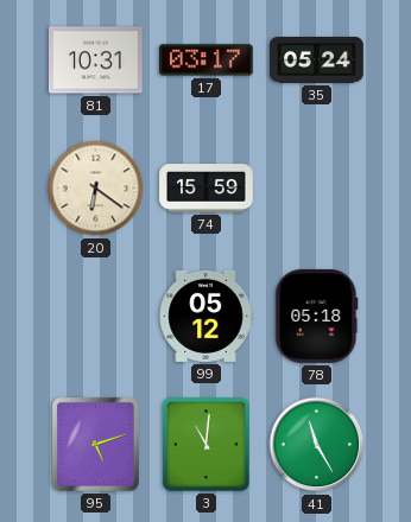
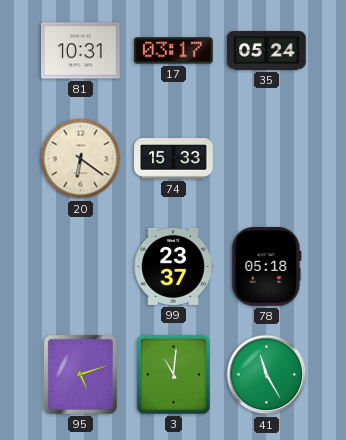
74: 15:59 -> 15:33 (174, 159)
99: 05:12 -> 23:37 (173, 266)
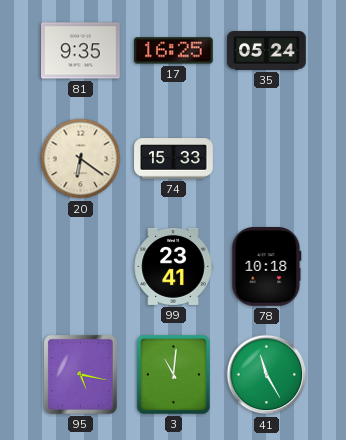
81: 10:31 -> 9:35 (81, 51)
17: 03:17 -> 16:25 (174, 51)
99: 23:37 -> 23:41 (173, 266)
78: 05:18 -> 10:18 (267, 267)
95: 5:12 -> 5:17 (80, 374)
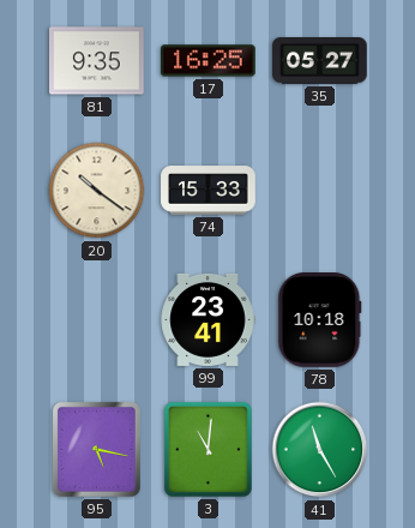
35: 05:24 -> 05:27 (320, 61)
20: 6:21 -> 10:21 (97, 191)
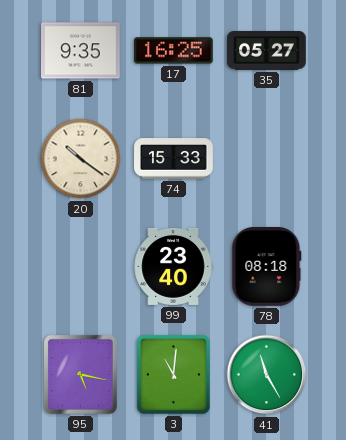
99: 23:41 -> 23:40 (173, 266)
78: 10:18 -> 08:18 (267, 267)
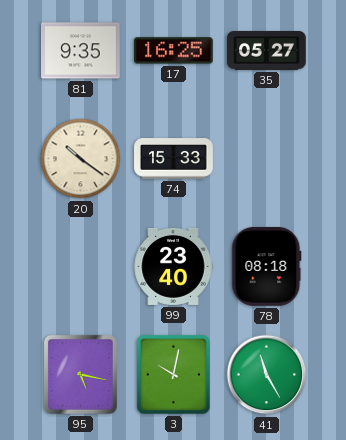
3: 11:01 -> 10:02 (173, 374)
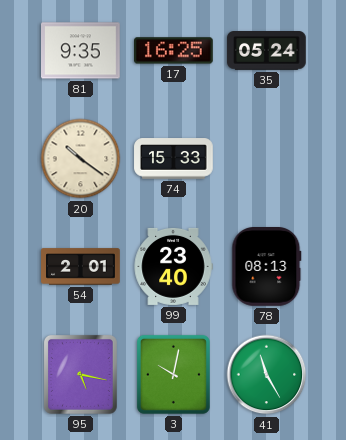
35: 05:27 -> 05:24 (267, 51)
54: none -> 2:01 (81, 267)
78: 08:18 -> 08:13 (267, 267)
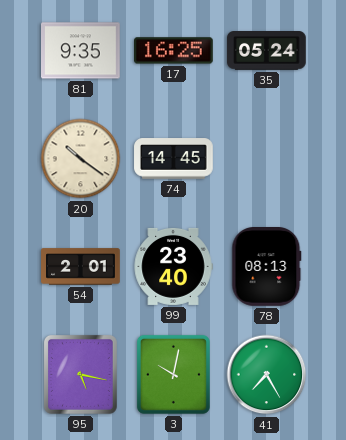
74: 15:33 -> 14:45 (174, 159)
41: 11:25 -> 7:25 (267, 375)
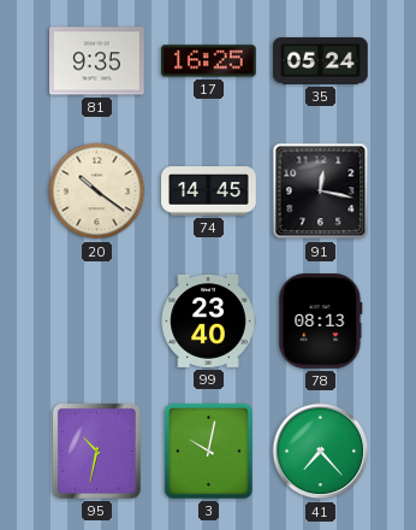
91: none -> 12:17 (321, 192)
54: 2:01 -> none (81, 267)
95: 5:17 -> 10:32 (96, 450)
41: 7:25 -> 7:23 (321, 452)
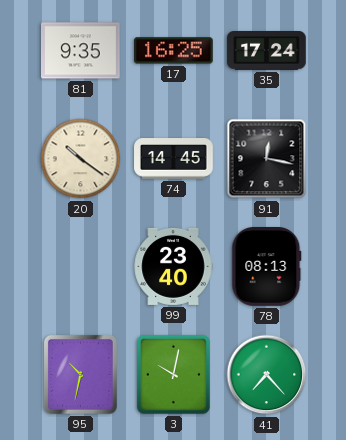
35: 05:24 -> 17:24 (267, 51)
